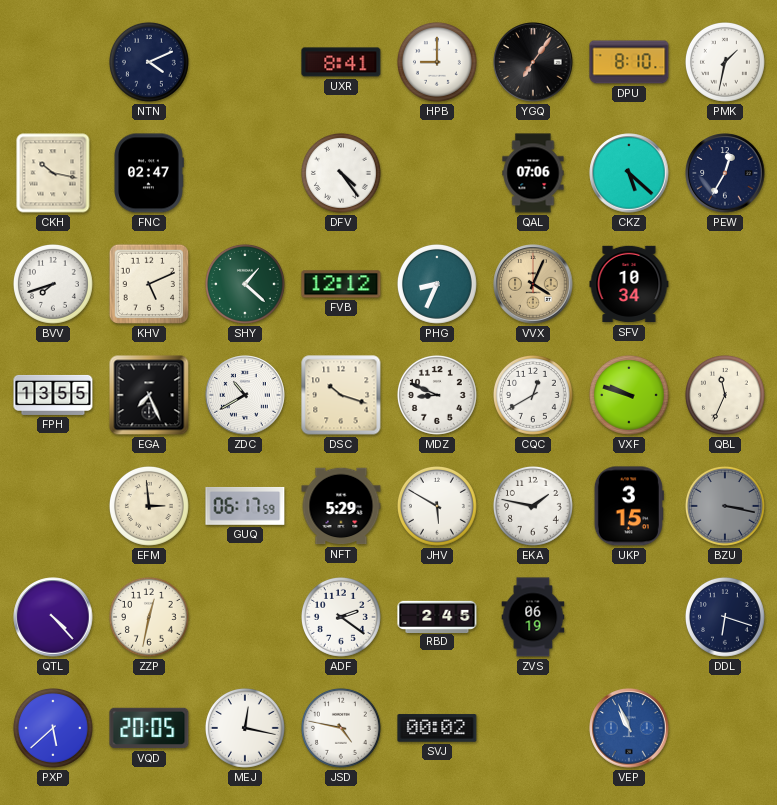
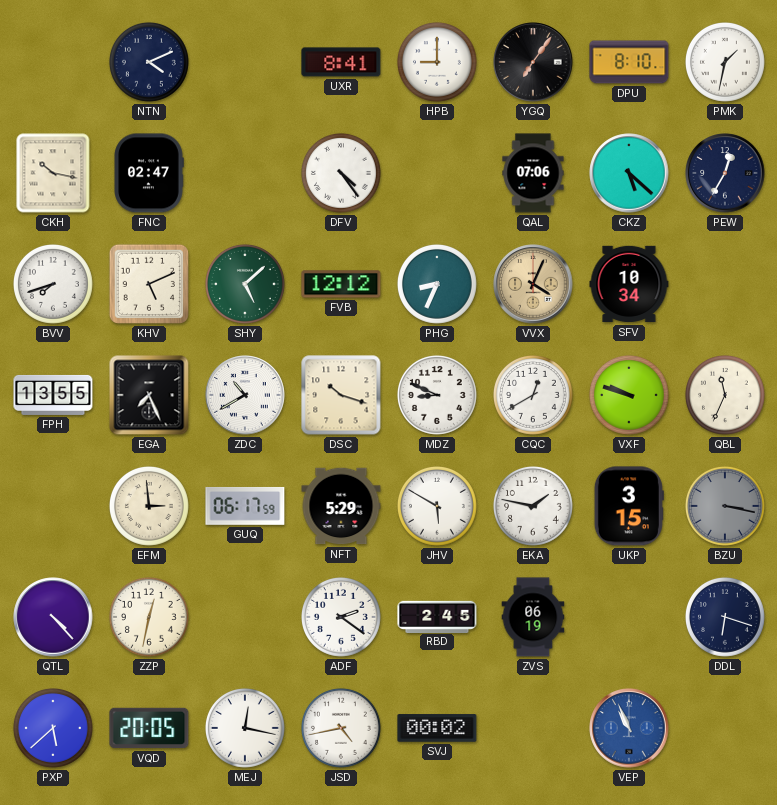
SHY: 1:22 -> 5:08 (245, 284)
JSD: 4:47 -> 4:43 (341, 728)
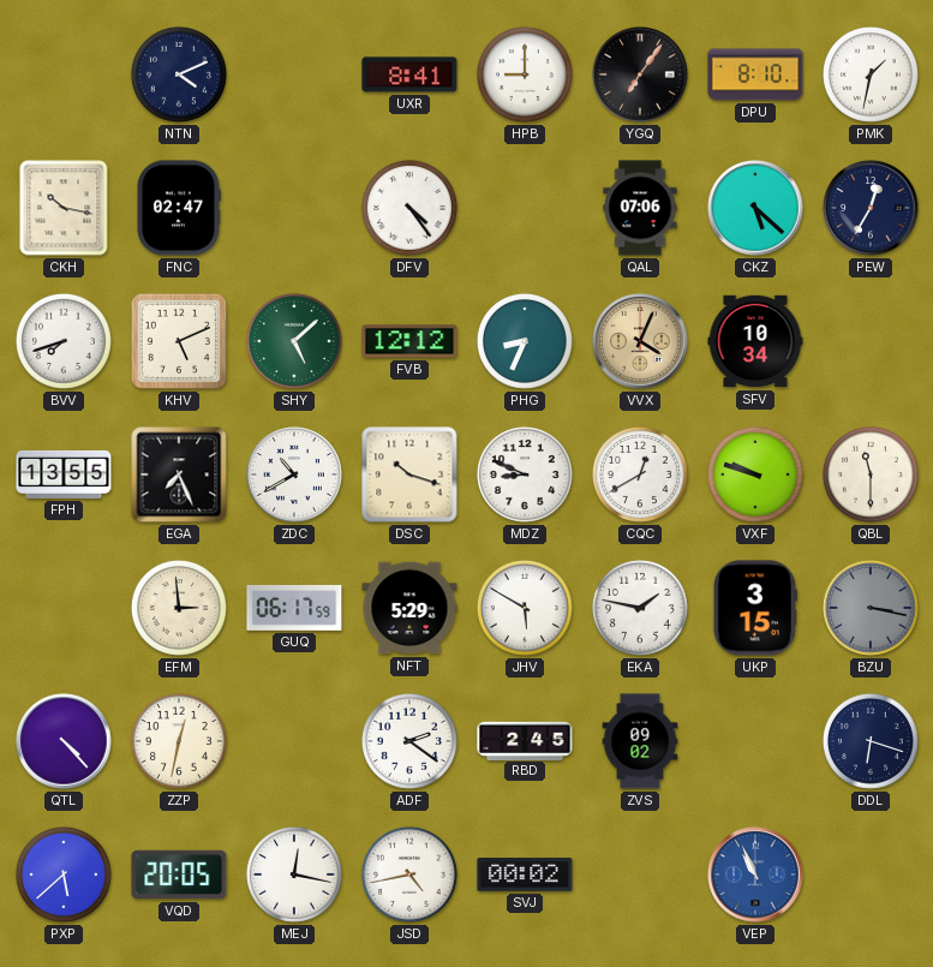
QBL: 11:34 -> 11:30 (871, 474)
ZVS: 06:19 -> 09:02 (640, 741)
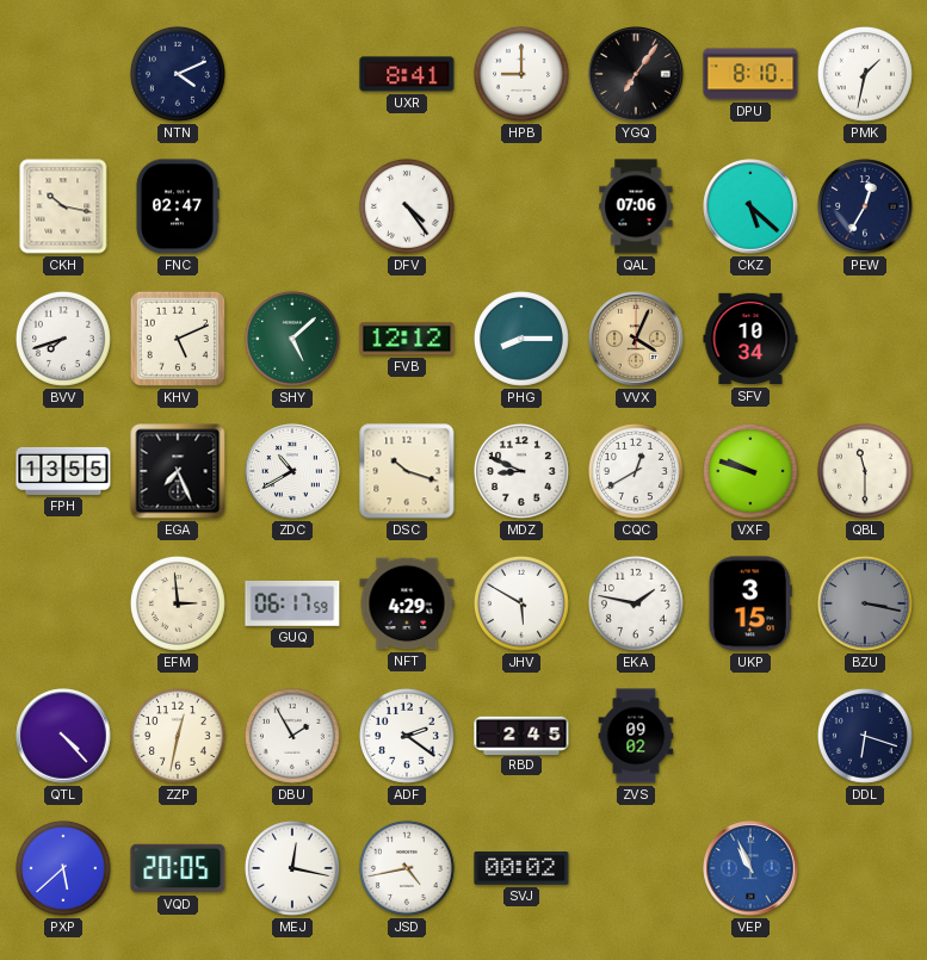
PHG: 8:34 -> 8:15 (521, 339)
NFT: 5:29 -> 4:29 (407, 603)
DBU: none -> 1:55 (292, 736)
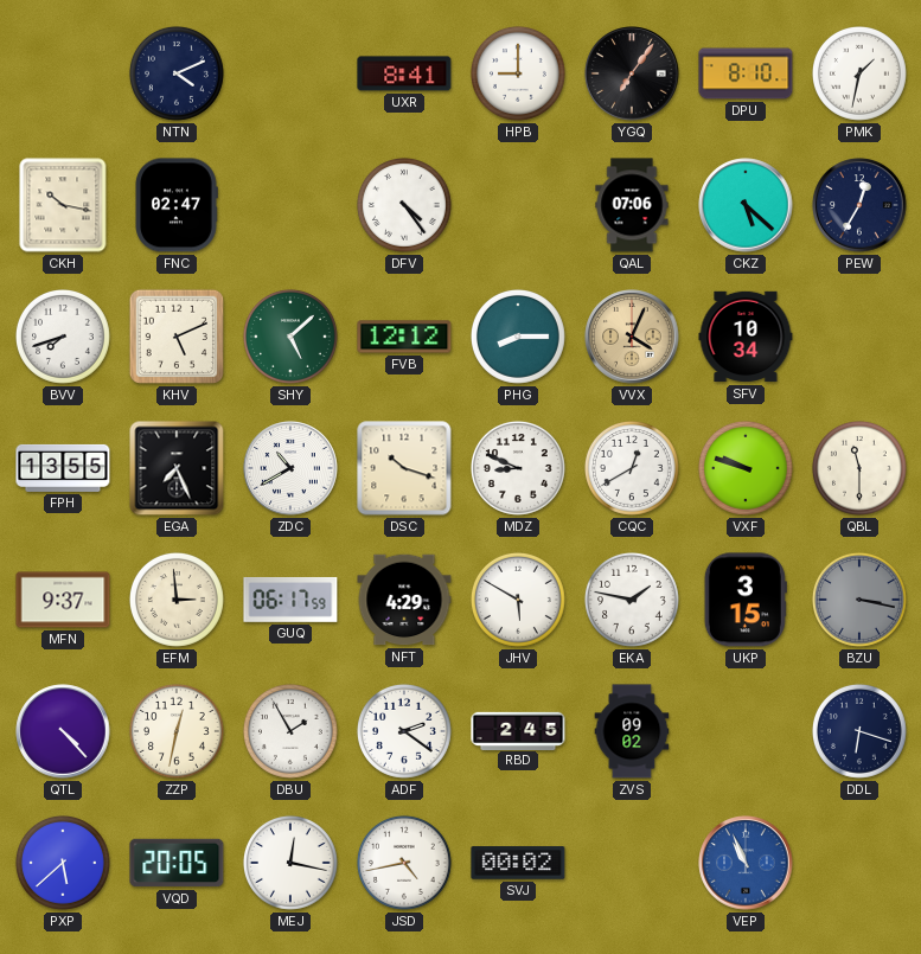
MFN: none -> 9:37 (63, 600)
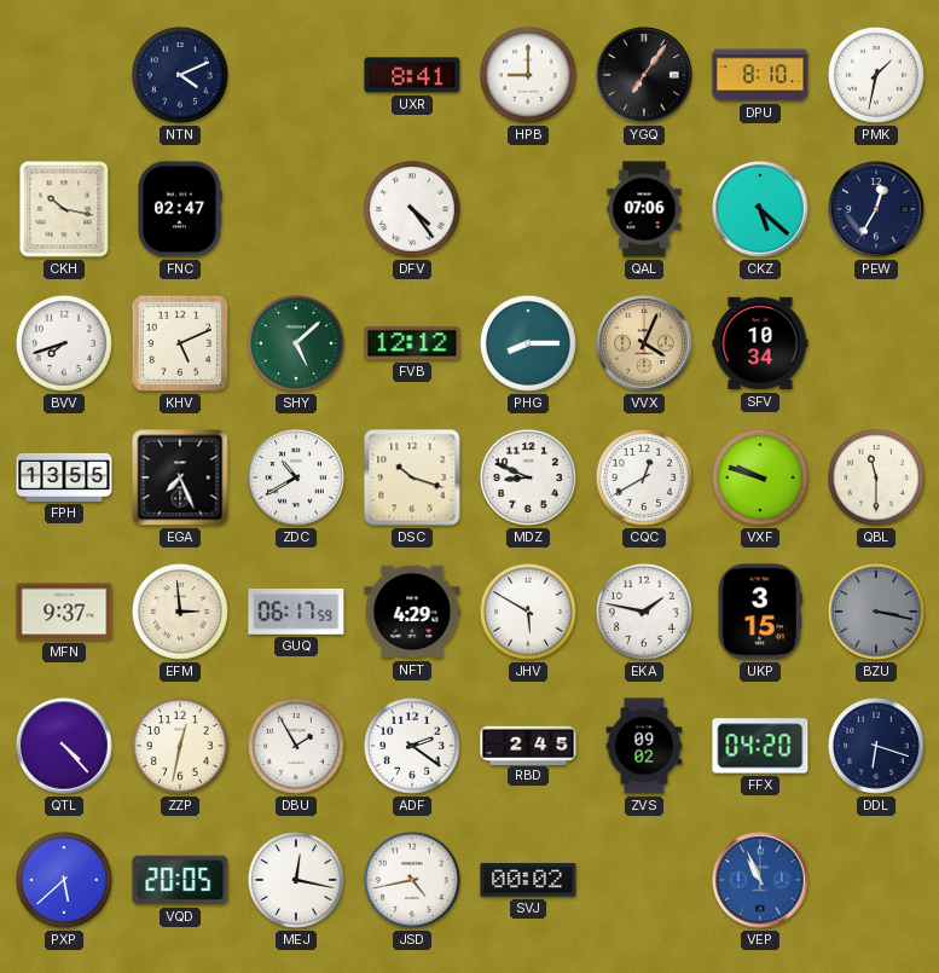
FFX: none -> 04:20 (760, 746)
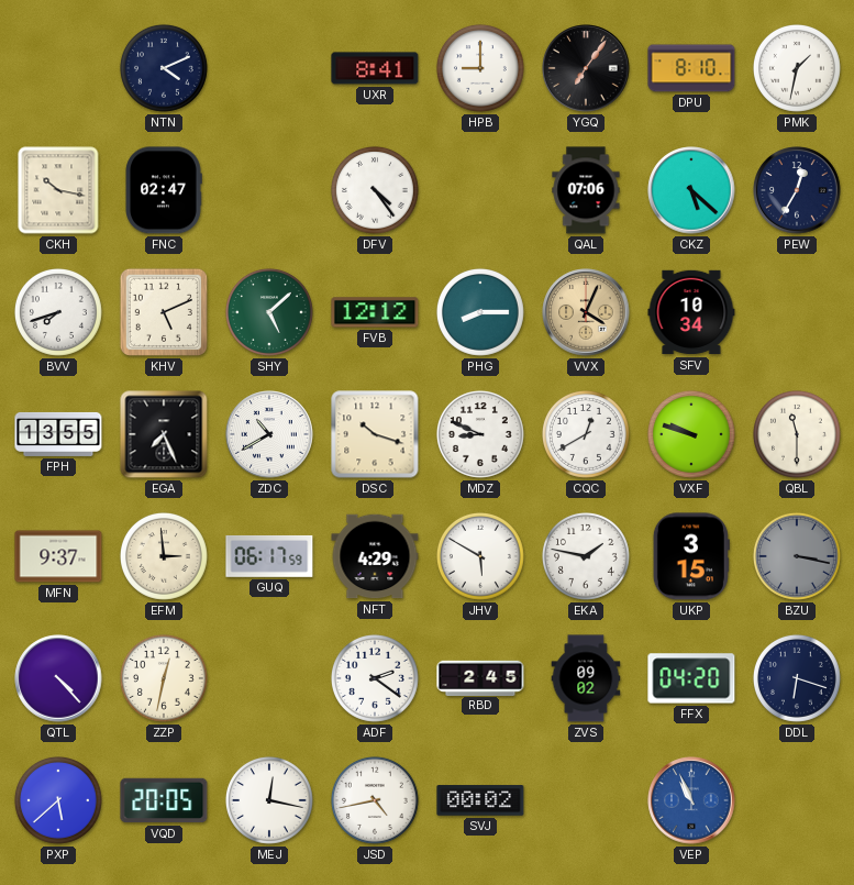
DBU: 1:55 -> none (296, 746)
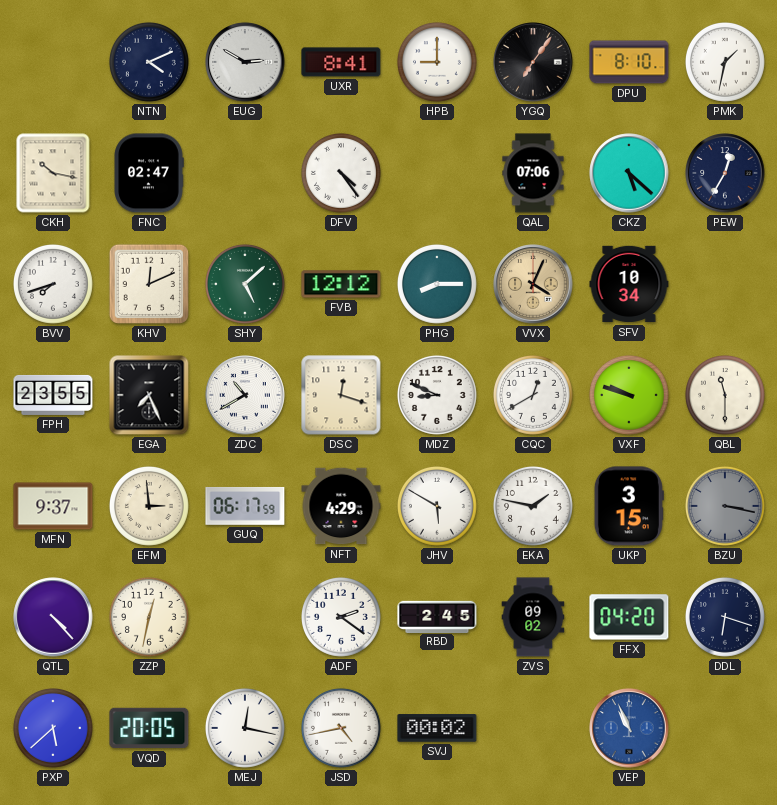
EUG: none -> 2:50 (245, 62)
KHV: 5:11 -> 12:11 (149, 284)
FPH: 13:55 -> 23:55 (53, 395)
DSC: 10:18 -> 12:18 (341, 395)
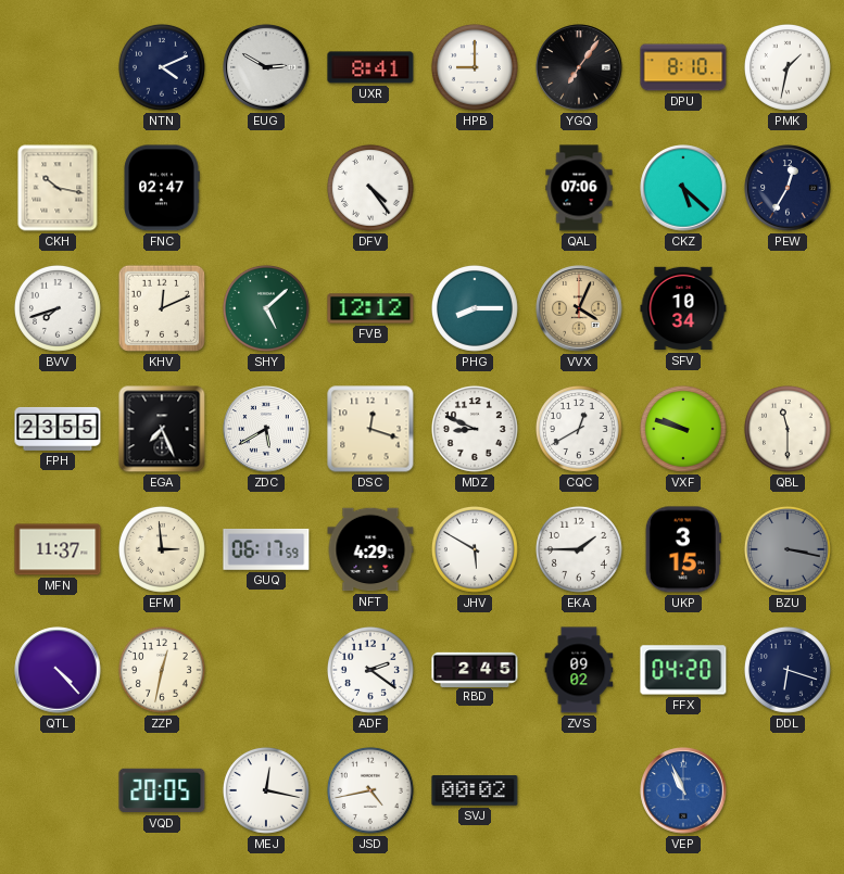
ZDC: 10:40 -> 5:40 (266, 429)
MFN: 9:37 -> 11:37 (58, 549)
EKA: 1:47 -> 1:45 (579, 549)
PXP: 5:38 -> none (53, 728)
